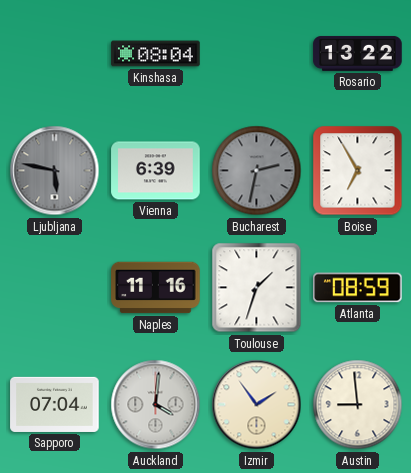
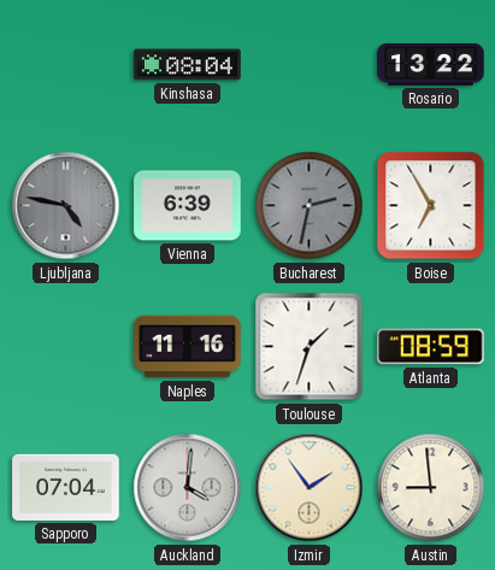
Ljubljana: 5:47 -> 4:47 (66, 206)
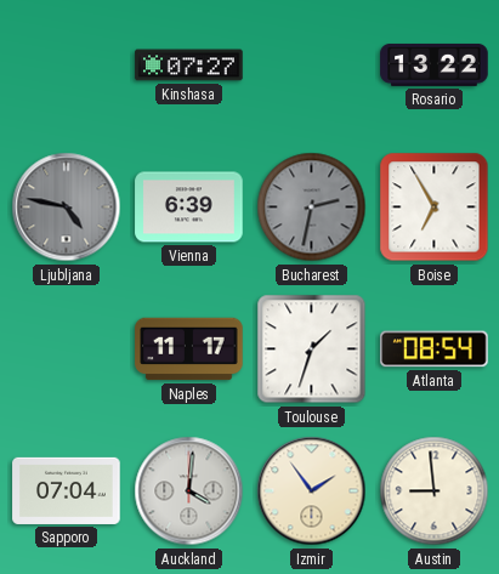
Kinshasa: 08:04 -> 07:27 (189, 66)
Naples: 11:16 -> 11:17 (189, 349)
Atlanta: 08:59 -> 08:54 (435, 349)
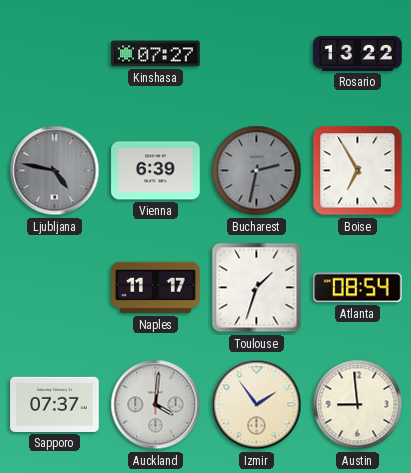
Sapporo: 07:04 -> 07:37 (55, 404)
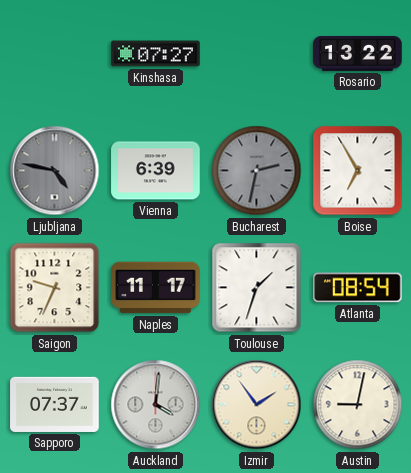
Saigon: none -> 9:34 (55, 288)
Austin: 8:59 -> 9:02 (358, 405)
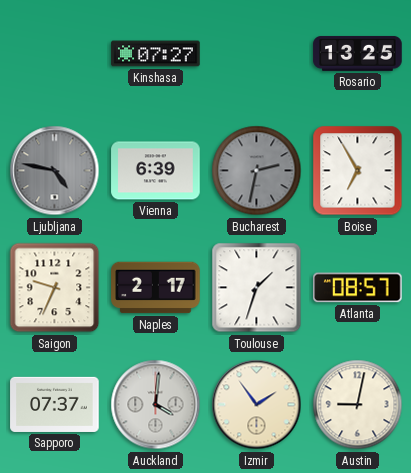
Rosario: 13:22 -> 13:25 (358, 53)
Naples: 11:17 -> 2:17 (156, 288)
Atlanta: 08:54 -> 08:57 (358, 288)
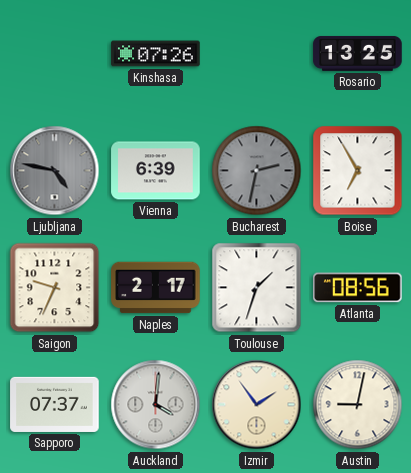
Kinshasa: 07:27 -> 07:26 (156, 54)
Atlanta: 08:57 -> 08:56 (358, 288)
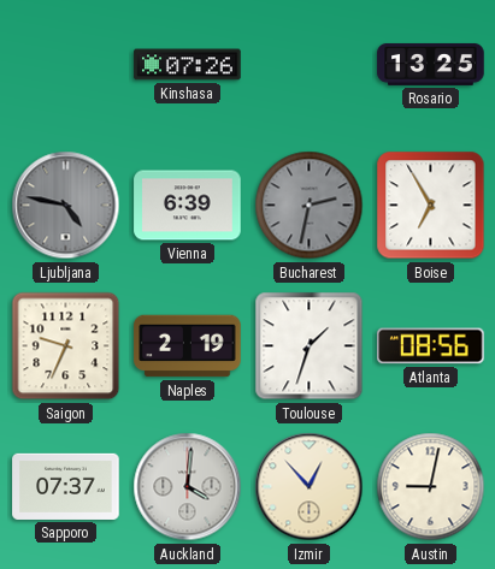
Naples: 2:17 -> 2:19 (188, 346)
Izmir: 1:54 -> 12:53 (310, 487)
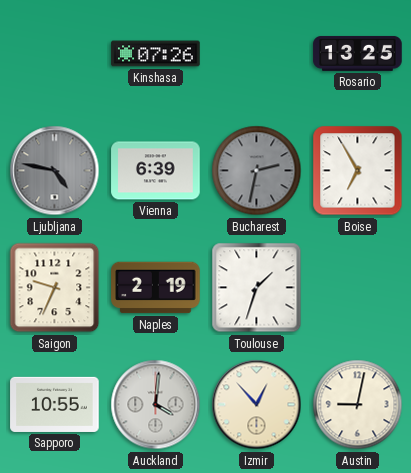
Atlanta: 08:56 -> none (431, 346)
Sapporo: 07:37 -> 10:55 (55, 404)
